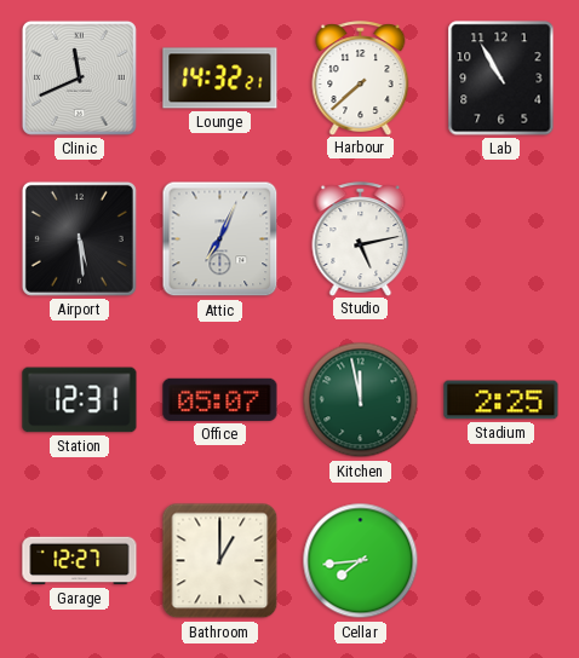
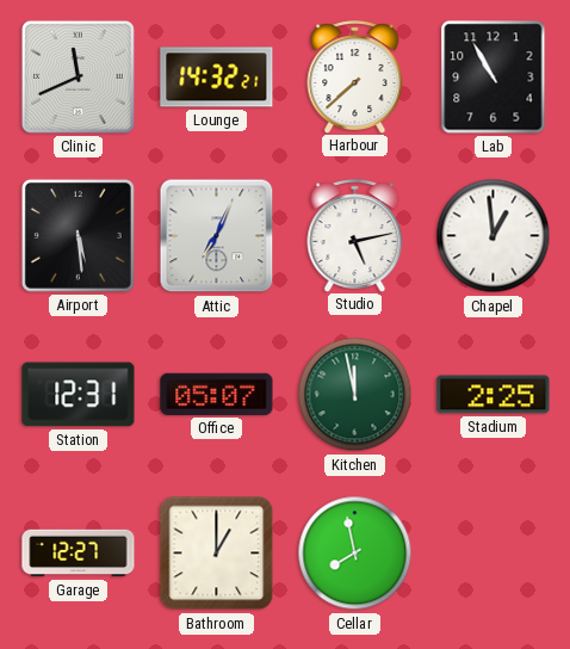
Chapel: none -> 12:59 (494, 236)
Cellar: 7:44 -> 7:58 (355, 554)
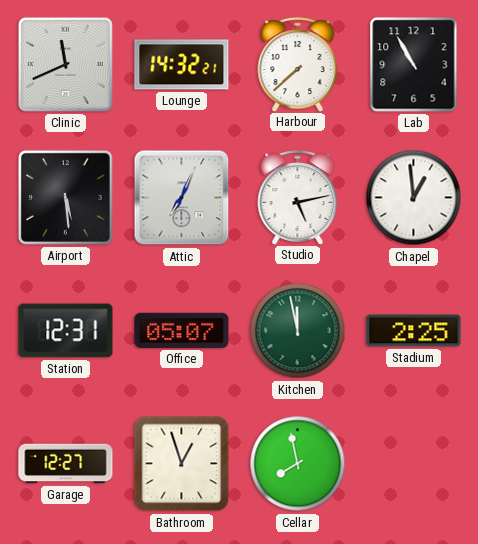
Bathroom: 1:00 -> 12:57 (182, 464)
